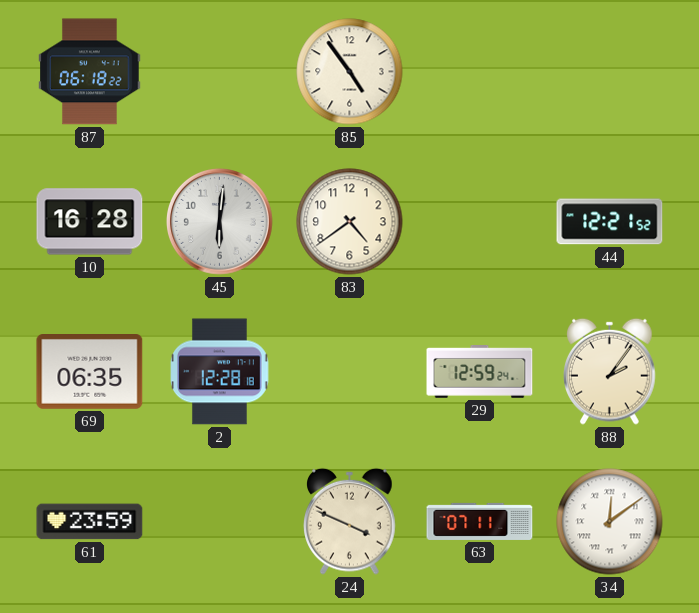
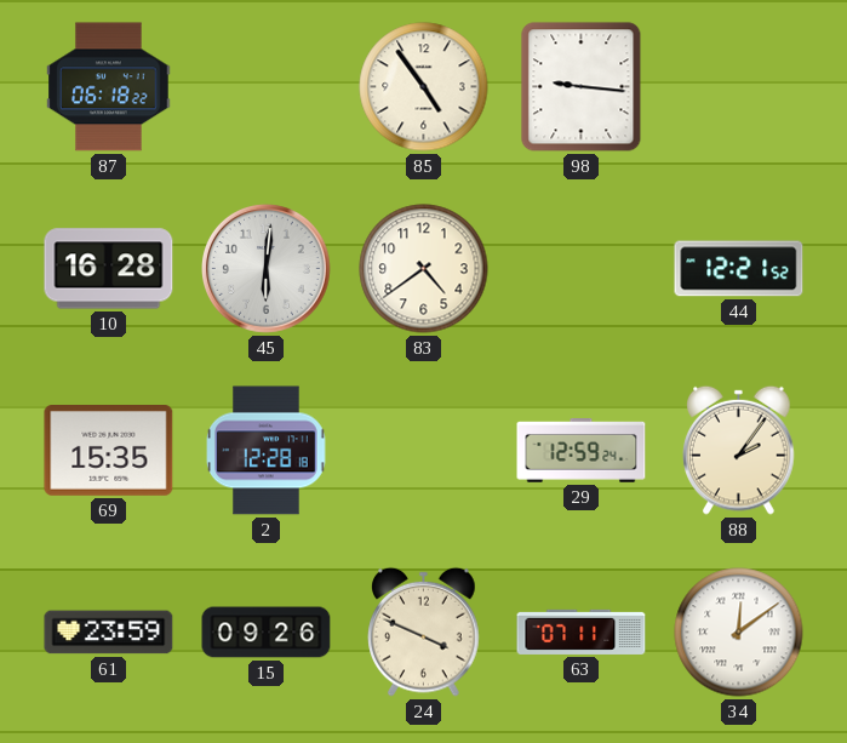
98: none -> 9:16 (582, 87)
69: 06:35 -> 15:35 (109, 451)
15: none -> 09:26 (267, 633)
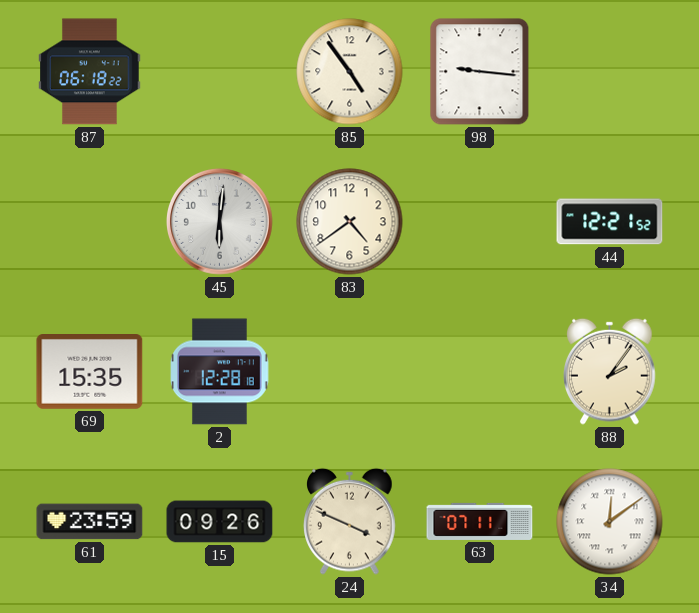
10: 16:28 -> none (109, 269)
29: 12:59 -> none (582, 451)
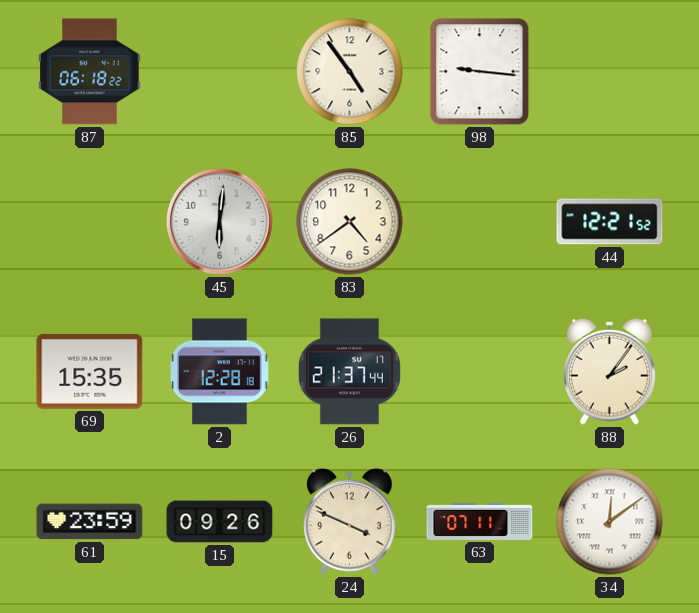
26: none -> 21:37 (349, 372)
